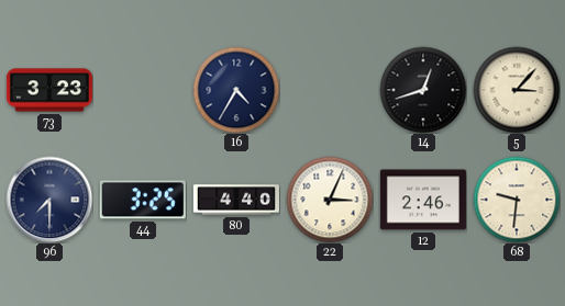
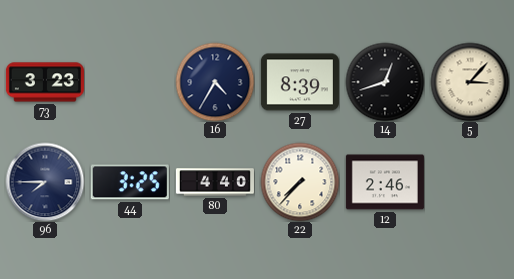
27: none -> 8:39 (300, 82)
96: 7:30 -> 7:45 (45, 182)
22: 3:04 -> 7:37 (300, 182)
68: 9:31 -> none (517, 200)
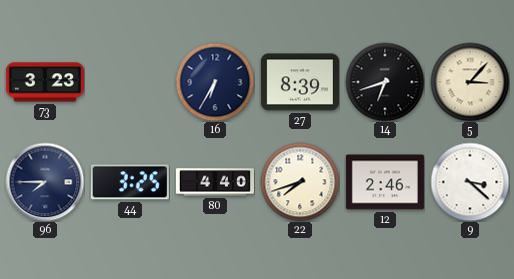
16: 4:35 -> 6:35 (215, 82)
14: 12:42 -> 6:42 (385, 82)
22: 7:37 -> 7:42 (300, 182)
9: none -> 3:22 (470, 182)
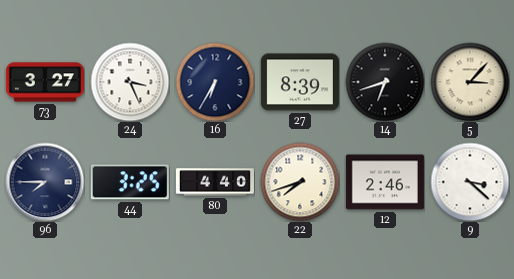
73: 3:23 -> 3:27 (45, 82)
24: none -> 3:26 (130, 82)
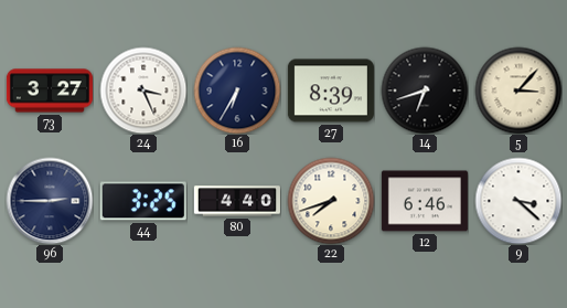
96: 7:45 -> 2:45 (50, 201)
12: 2:46 -> 6:46 (425, 201)
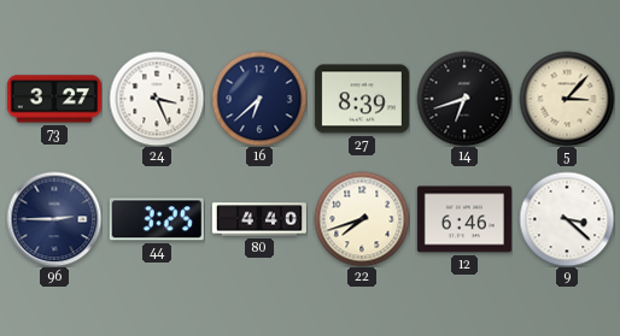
16: 6:35 -> 6:38 (259, 99)
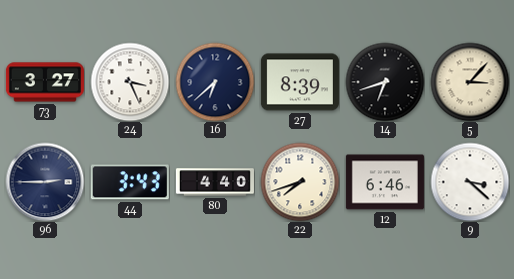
44: 3:25 -> 3:43 (130, 182)
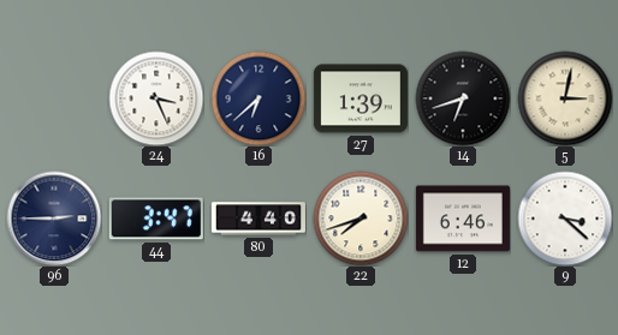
73: 3:27 -> none (45, 82)
27: 8:39 -> 1:39 (361, 98)
5: 3:07 -> 3:02 (565, 98)
44: 3:43 -> 3:47 (156, 219)
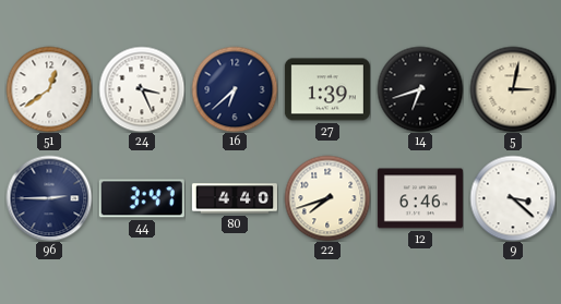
51: none -> 12:39 (49, 89)
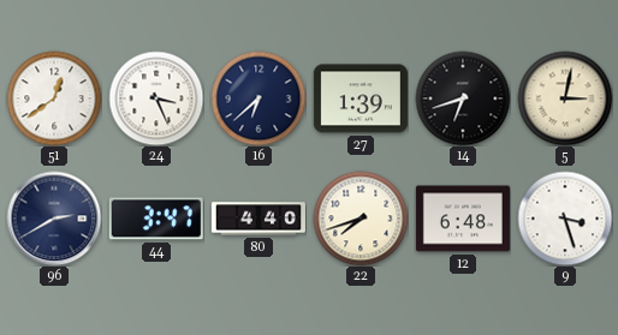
96: 2:45 -> 2:40 (54, 219)
12: 6:46 -> 6:48 (463, 219)
9: 3:22 -> 3:27 (565, 219)
